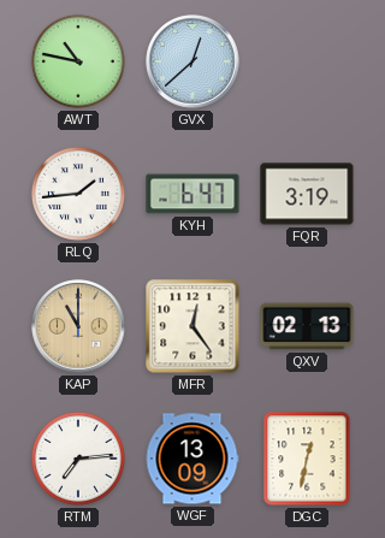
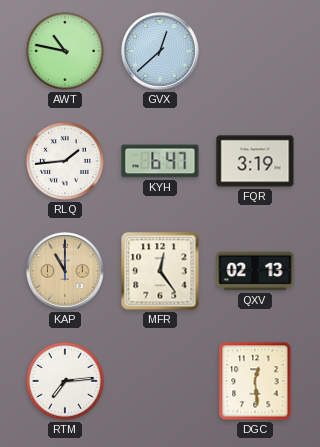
WGF: 13:09 -> none (192, 459)
DGC: 12:32 -> 12:29 (255, 381)
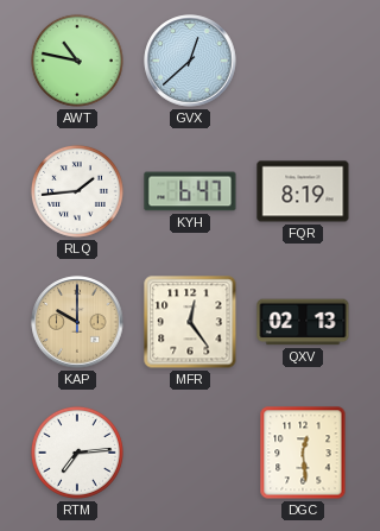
FQR: 3:19 -> 8:19 (303, 191)
KAP: 11:00 -> 10:00 (77, 322)
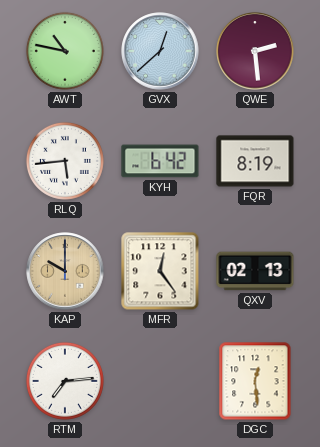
QWE: none -> 2:29 (255, 51)
RLQ: 1:44 -> 5:44 (65, 161)
KYH: 6:47 -> 6:42 (160, 161)
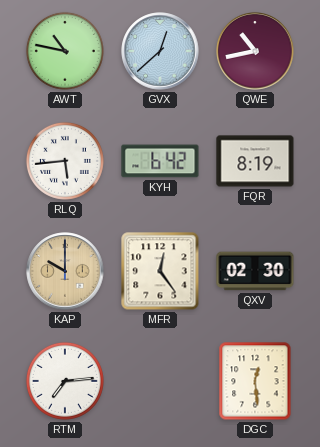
QWE: 2:29 -> 10:43 (255, 51)
QXV: 02:13 -> 02:30 (255, 271)
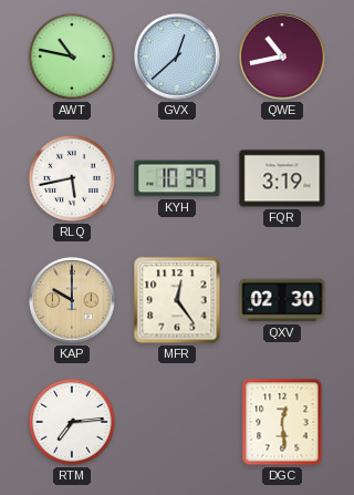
RLQ: 5:44 -> 5:43 (72, 178)
KYH: 6:42 -> 10:39 (177, 178)
FQR: 8:19 -> 3:19 (282, 178)
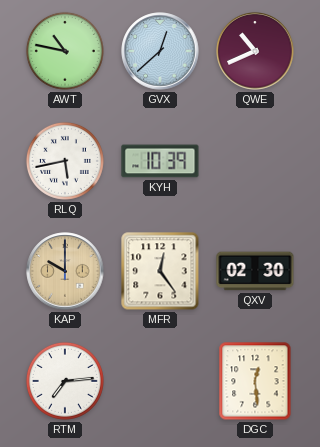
QWE: 10:43 -> 10:41 (255, 51)
FQR: 3:19 -> none (282, 178)
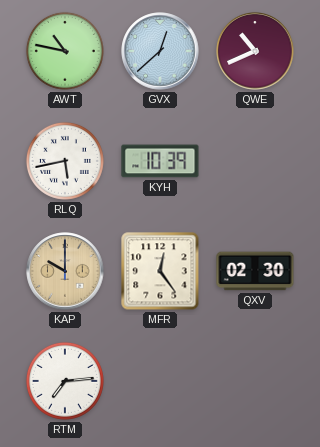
DGC: 12:29 -> none (255, 381)
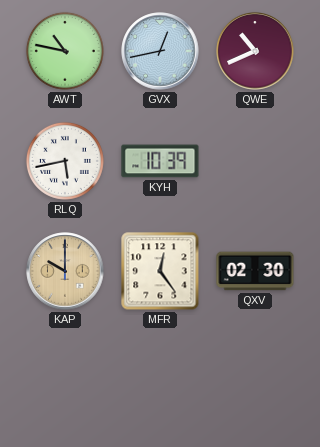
GVX: 12:38 -> 12:43 (160, 51)
RTM: 7:14 -> none (65, 381)
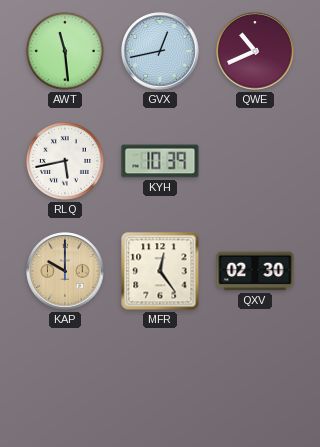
AWT: 10:47 -> 11:29 (65, 51)
